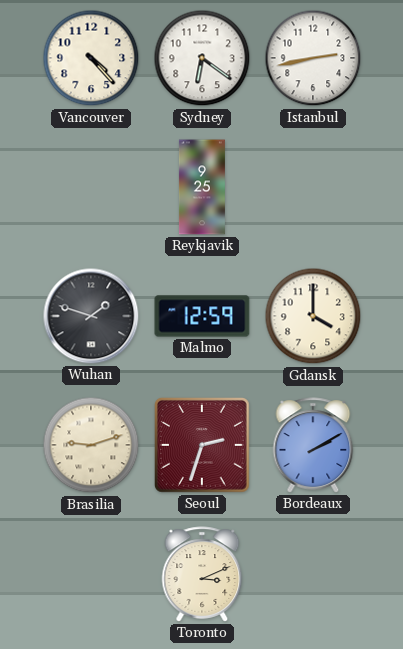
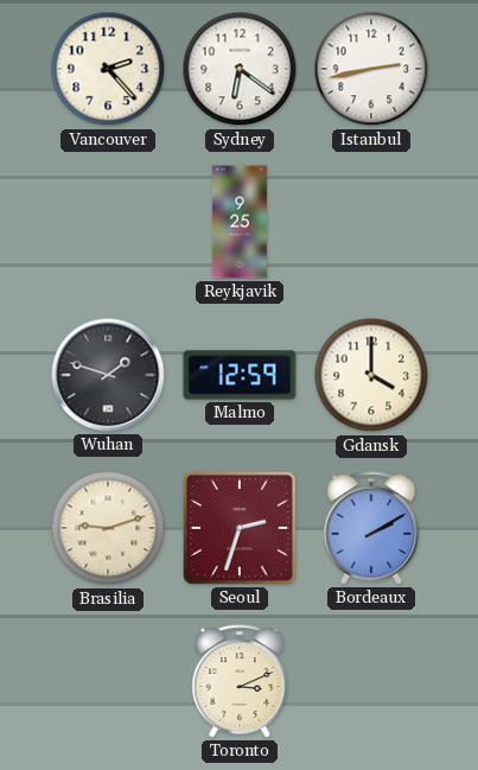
Vancouver: 4:23 -> 2:23 (108, 69)
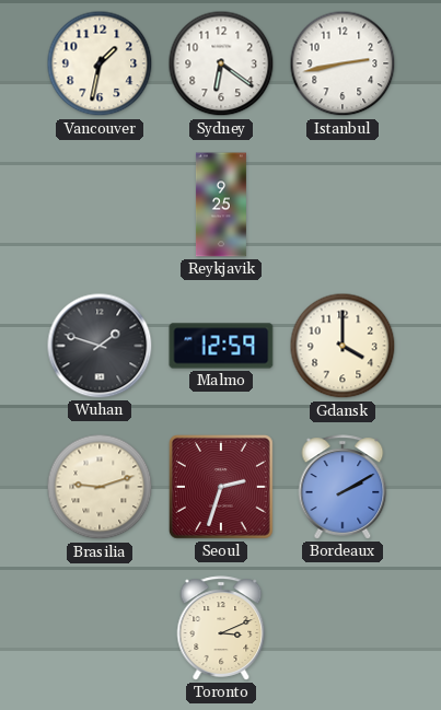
Vancouver: 2:23 -> 1:32 (100, 63)
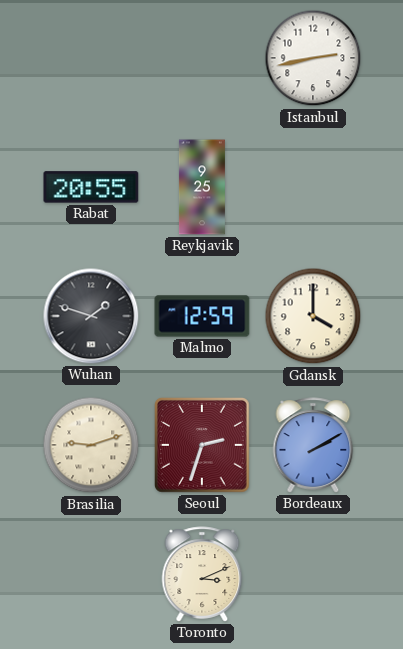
Vancouver: 1:32 -> none (100, 63)
Sydney: 6:21 -> none (221, 63)
Rabat: none -> 20:55 (91, 187)
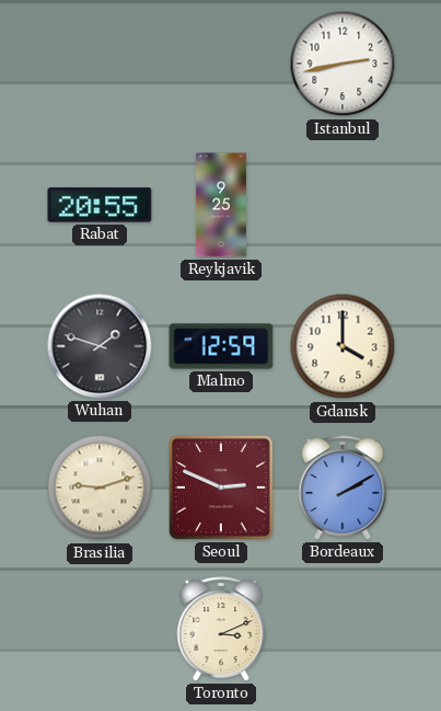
Seoul: 2:33 -> 2:49 (221, 488)
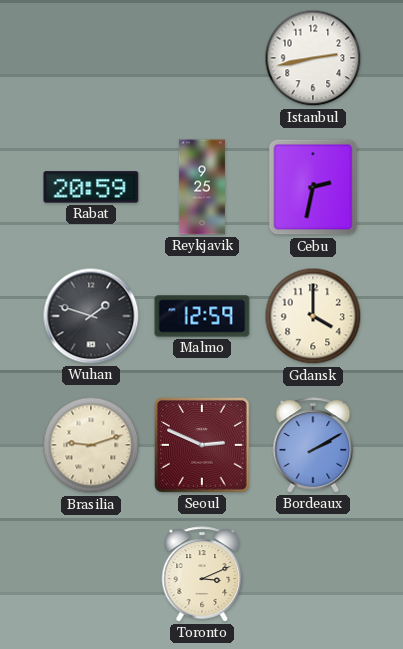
Rabat: 20:55 -> 20:59 (91, 187)
Cebu: none -> 2:32 (313, 187)
